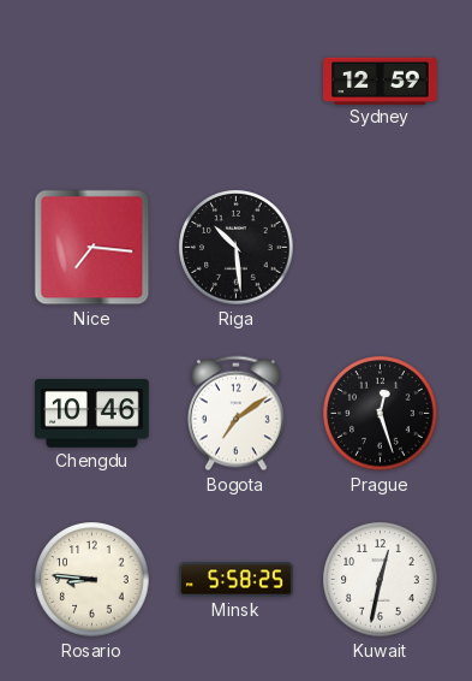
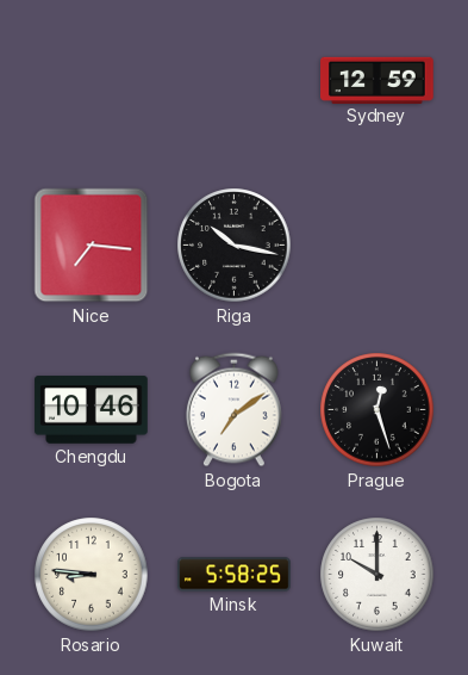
Riga: 10:29 -> 10:17 (235, 246)
Kuwait: 12:32 -> 10:00 (377, 575)
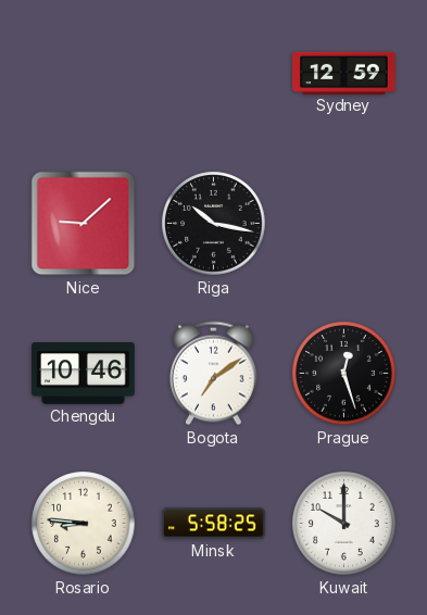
Nice: 7:16 -> 9:08 (84, 224)
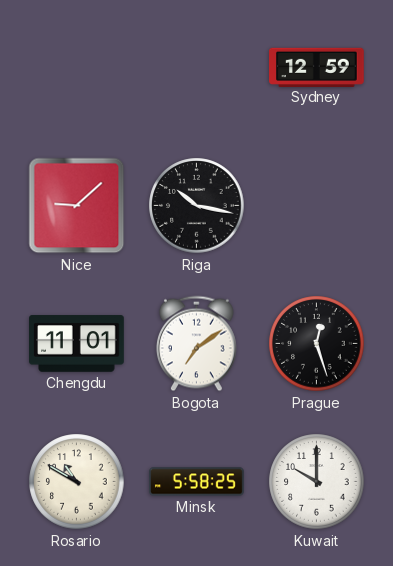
Chengdu: 10:46 -> 11:01 (77, 344)
Rosario: 8:46 -> 10:50 (77, 482)
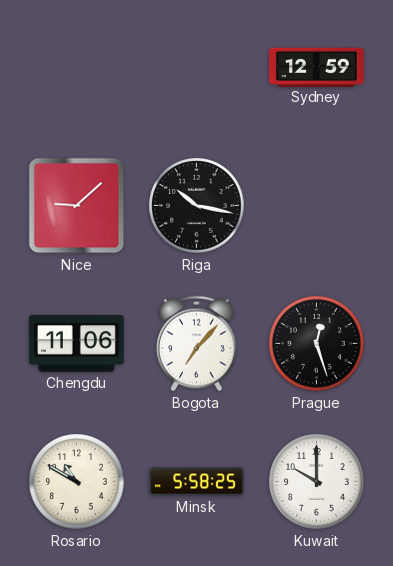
Chengdu: 11:01 -> 11:06 (77, 344)
Bogota: 7:09 -> 7:07 (196, 344)
